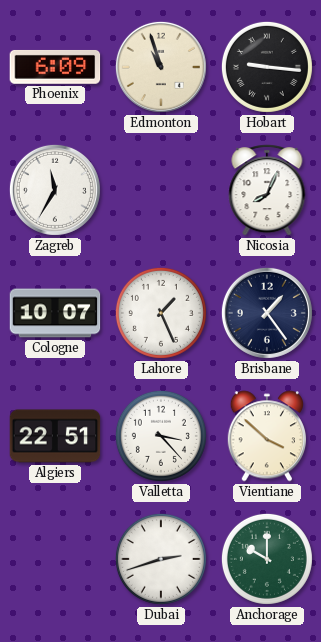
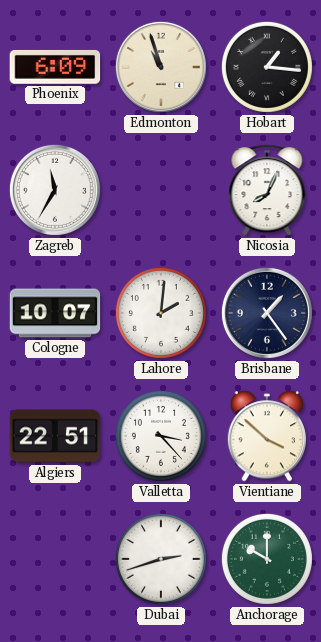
Hobart: 9:16 -> 1:16 (267, 67)
Lahore: 1:26 -> 2:01 (161, 313)
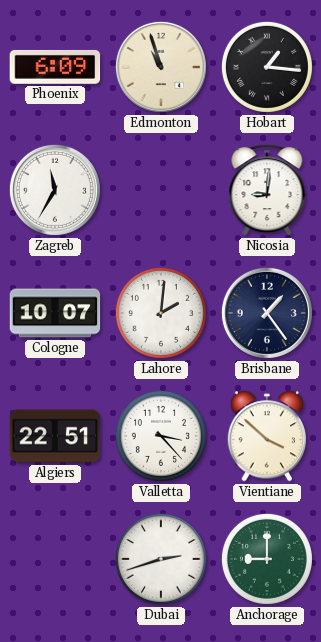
Nicosia: 8:04 -> 9:01 (267, 190)
Anchorage: 10:00 -> 9:00 (267, 559)
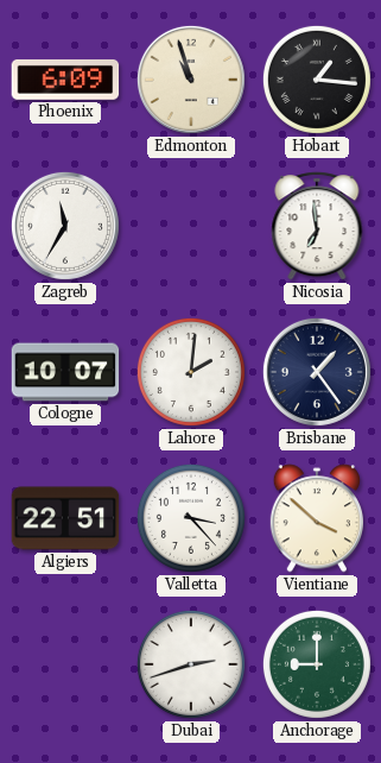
Nicosia: 9:01 -> 6:59 (317, 226)
